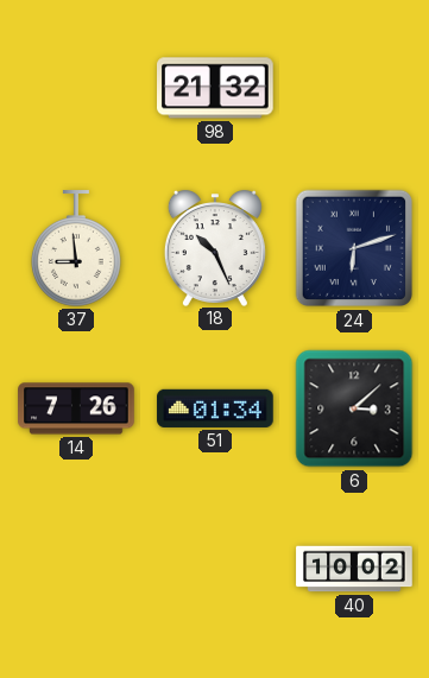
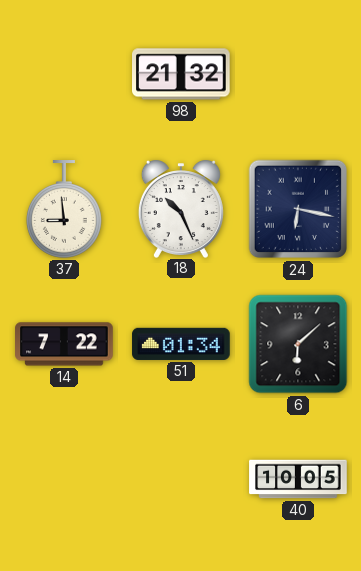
24: 6:12 -> 6:17 (298, 209)
14: 7:26 -> 7:22 (64, 344)
6: 3:08 -> 6:08 (298, 344)
40: 10:02 -> 10:05 (298, 479)
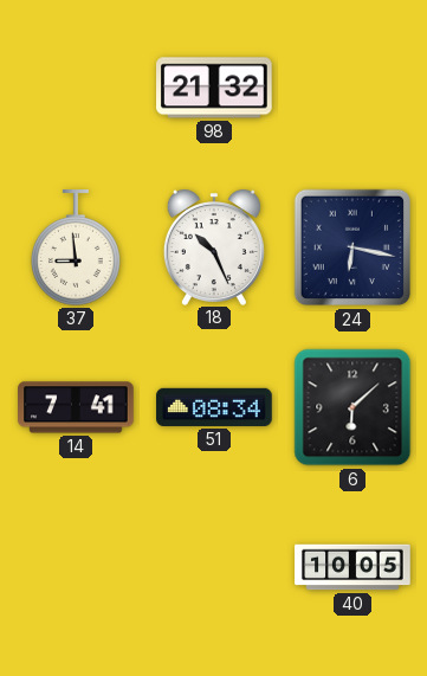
14: 7:22 -> 7:41 (76, 407)
51: 01:34 -> 08:34 (214, 407)
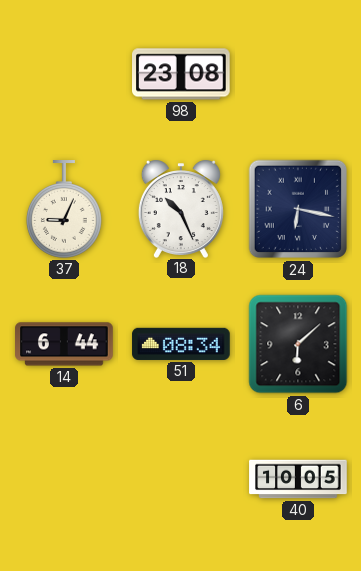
98: 21:32 -> 23:08 (182, 74)
37: 8:59 -> 9:04 (64, 209)
14: 7:41 -> 6:44 (64, 344)
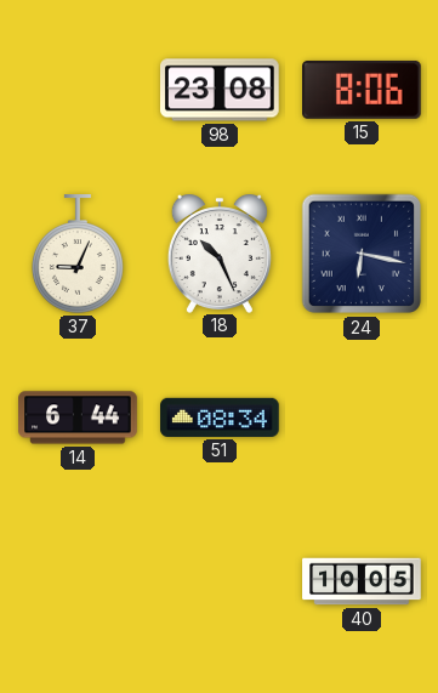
15: none -> 8:06 (363, 90)
6: 6:08 -> none (298, 344)
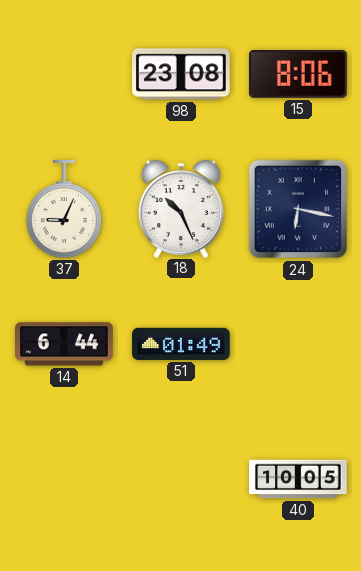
51: 08:34 -> 01:49 (181, 344)
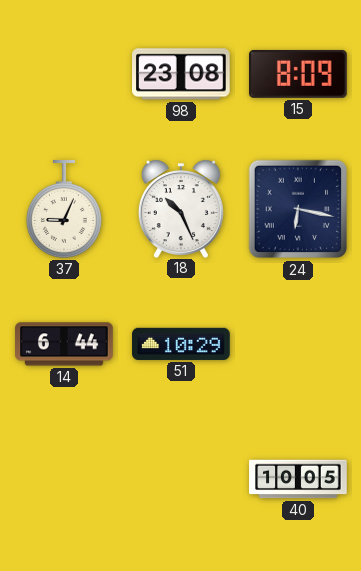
15: 8:06 -> 8:09 (299, 74)
51: 01:49 -> 10:29 (181, 344)
